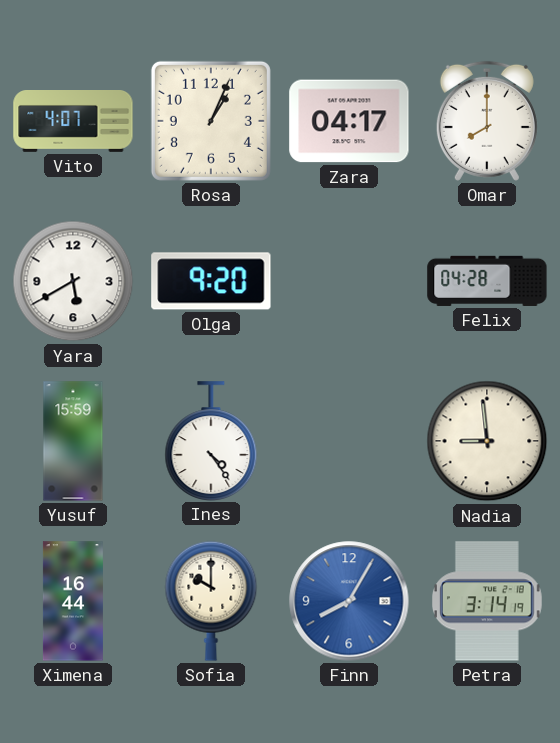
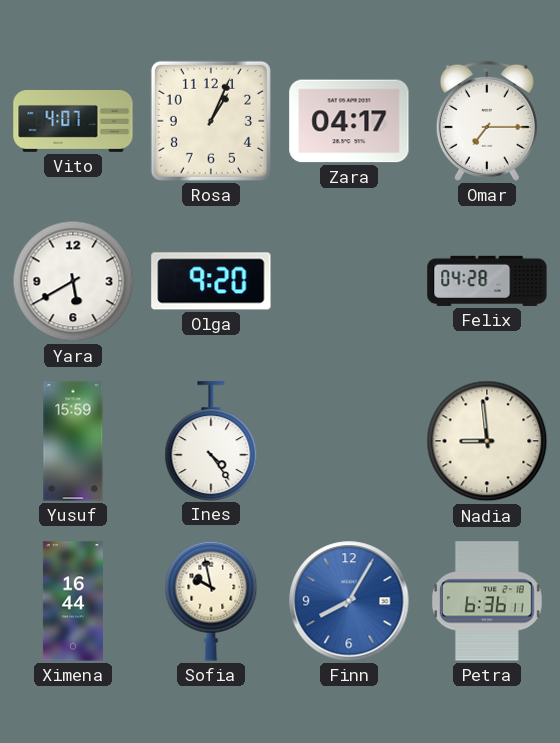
Omar: 8:00 -> 7:15 (487, 121)
Sofia: 10:00 -> 9:58 (211, 601)
Petra: 3:14 -> 6:36 (488, 601)
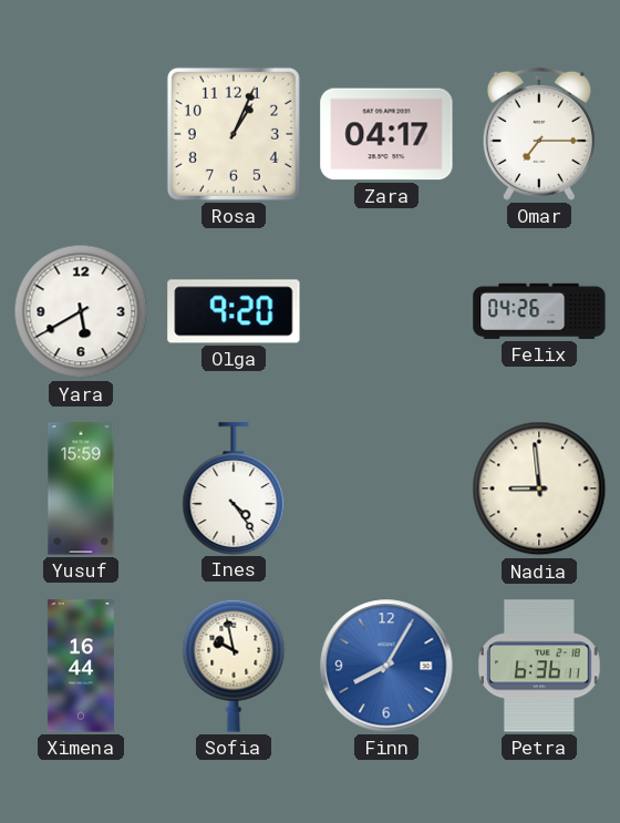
Vito: 4:07 -> none (73, 122)
Felix: 04:28 -> 04:26 (539, 311)
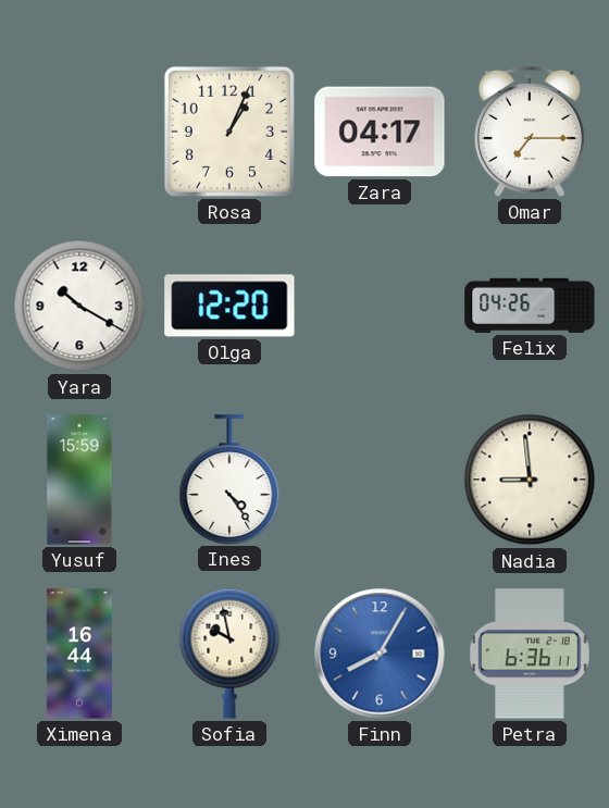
Yara: 5:40 -> 10:20 (79, 306)
Olga: 9:20 -> 12:20 (229, 306)
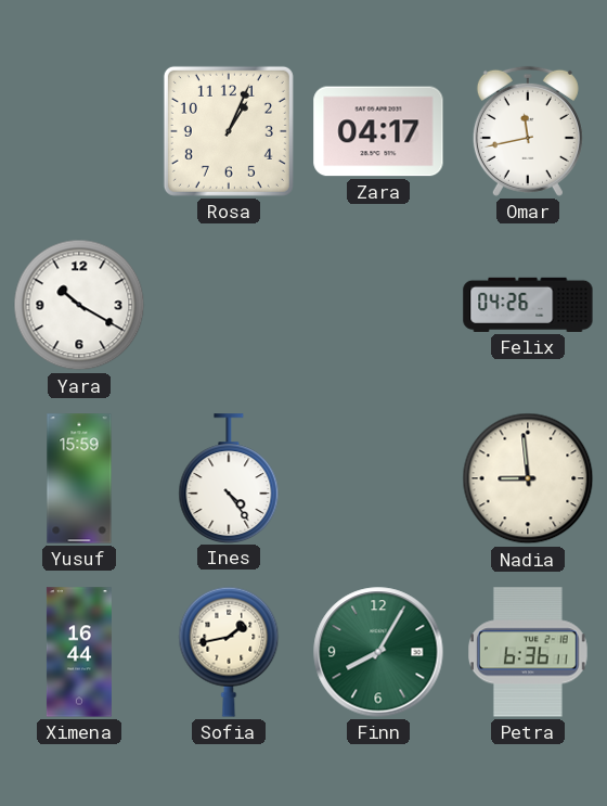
Omar: 7:15 -> 11:43 (528, 131)
Olga: 12:20 -> none (229, 306)
Sofia: 9:58 -> 1:43 (229, 652)
Finn dial: blue -> green (378, 652)
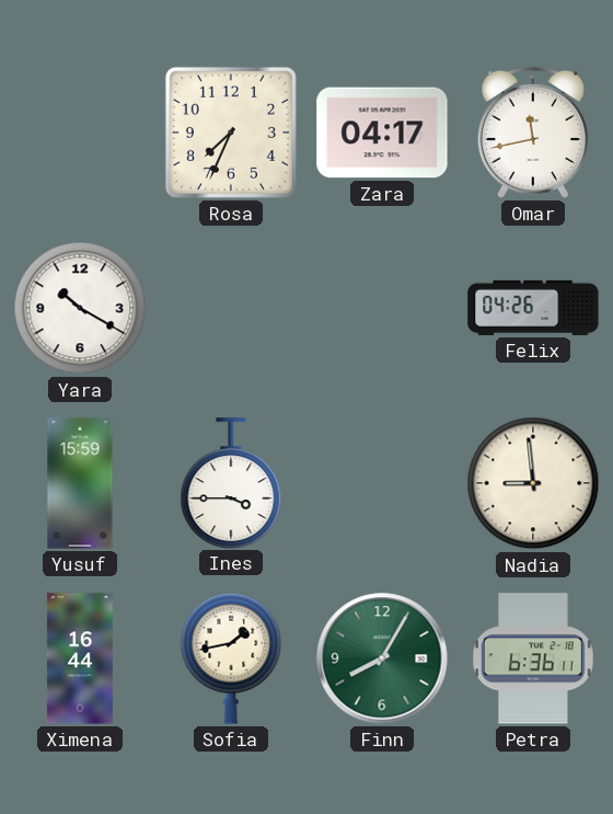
Rosa: 1:04 -> 7:34 (231, 133)
Ines: 4:24 -> 3:45 (231, 483)
